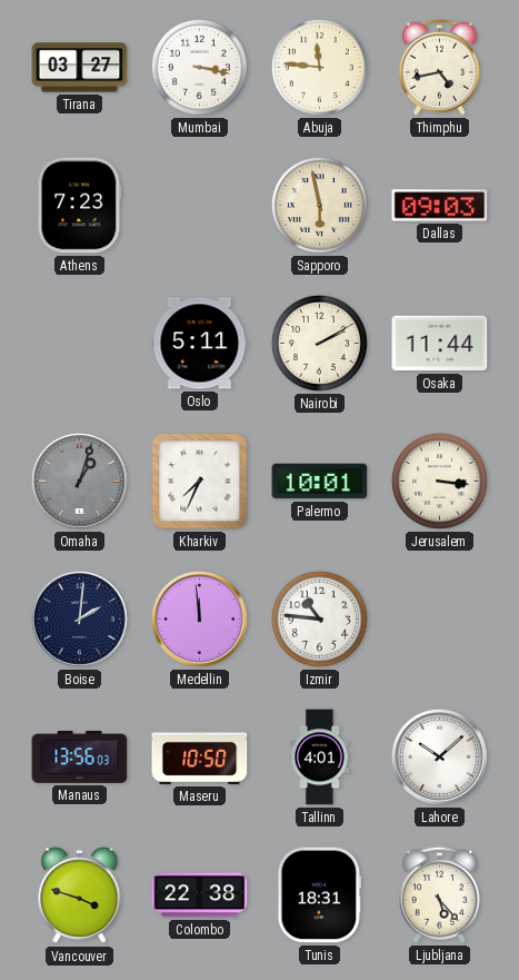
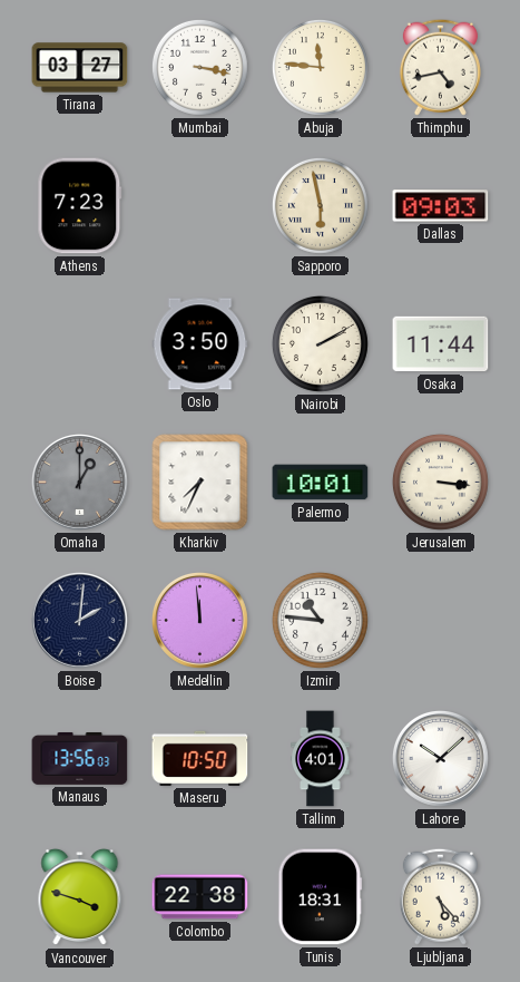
Oslo: 5:11 -> 3:50 (200, 344)
Omaha: 1:03 -> 1:00 (79, 482)
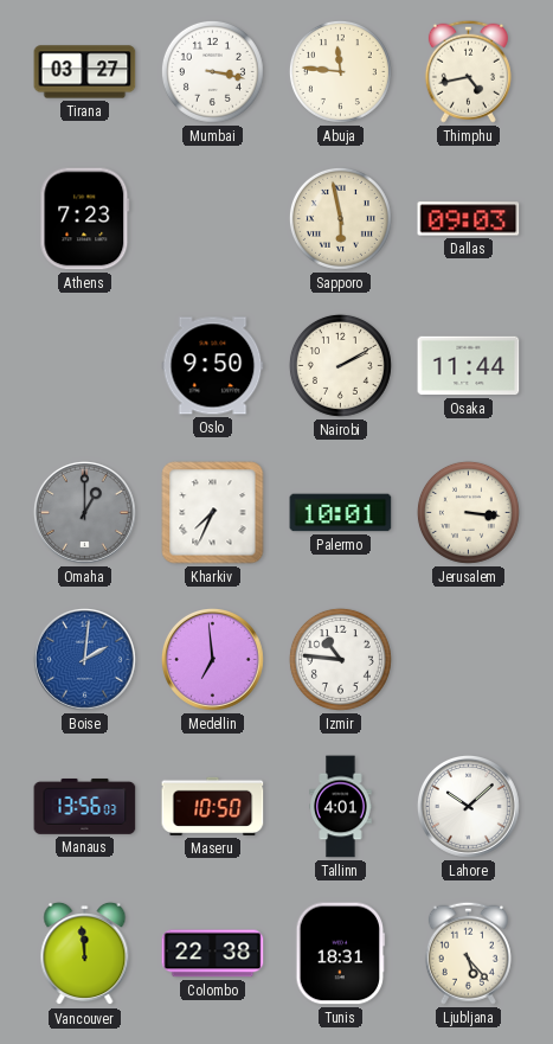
Oslo: 3:50 -> 9:50 (213, 366)
Boise dial: navy -> blue (84, 659)
Medellin: 11:59 -> 6:59 (212, 659)
Vancouver: 3:48 -> 11:59 (85, 954)
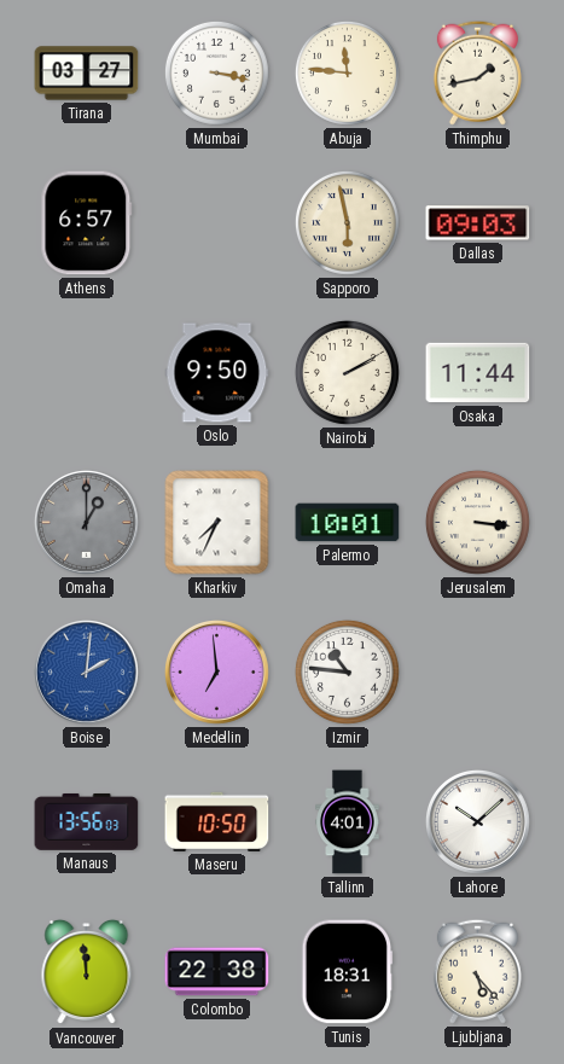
Thimphu: 4:43 -> 1:43 (477, 72)
Athens: 7:23 -> 6:57 (87, 223)
